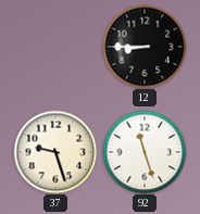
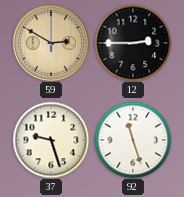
59: none -> 2:50 (51, 43)
12: 8:45 -> 2:45 (133, 43)
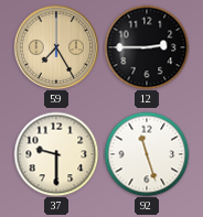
59: 2:50 -> 7:25 (56, 47)
37: 9:27 -> 9:30 (56, 154)
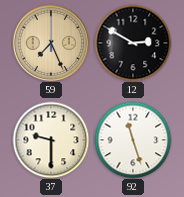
59: 7:25 -> 7:26 (51, 43)
12: 2:45 -> 2:50 (133, 43)
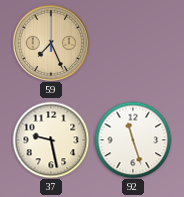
12: 2:50 -> none (133, 43)
37: 9:30 -> 9:28 (51, 140)
